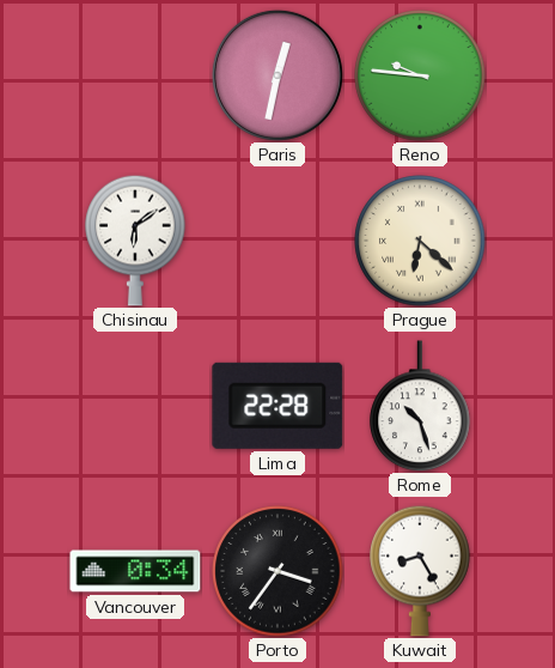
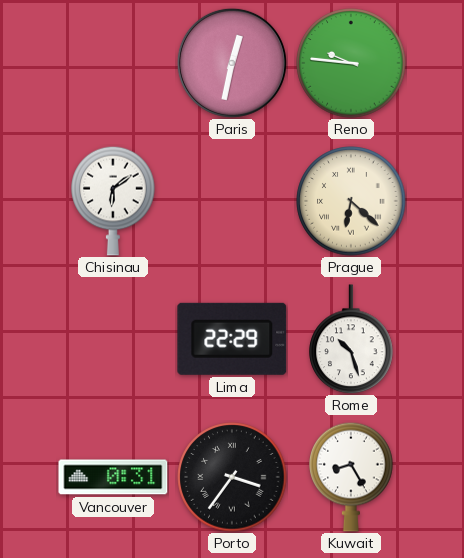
Lima: 22:28 -> 22:29 (232, 339)
Vancouver: 0:34 -> 0:31 (113, 477)
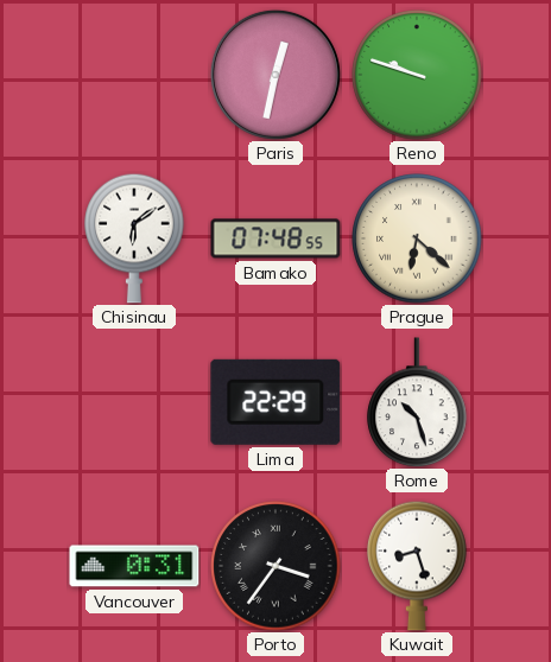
Reno: 9:46 -> 9:48 (417, 75)
Bamako: none -> 07:48 (275, 238)
Kuwait: 8:25 -> 8:27 (417, 566)
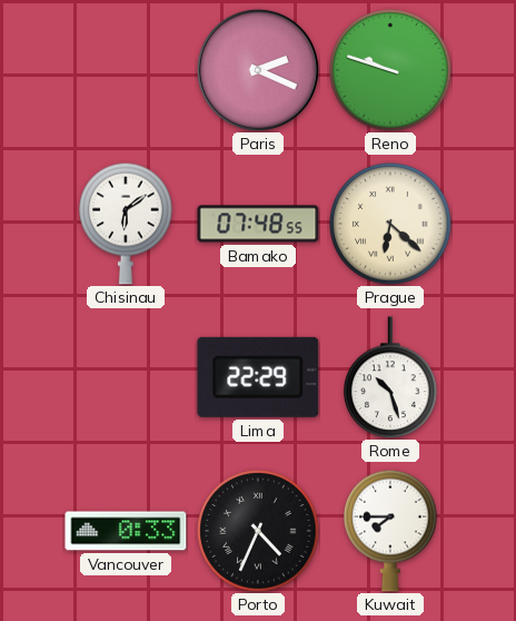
Paris: 12:32 -> 2:19 (258, 70)
Vancouver: 0:31 -> 0:33 (126, 531)
Porto: 3:36 -> 4:34 (258, 531)
Kuwait: 8:27 -> 7:45 (390, 531)
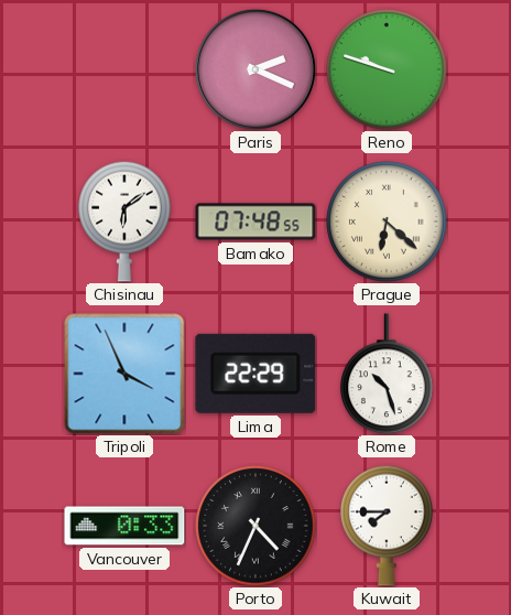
Tripoli: none -> 3:56 (124, 374)
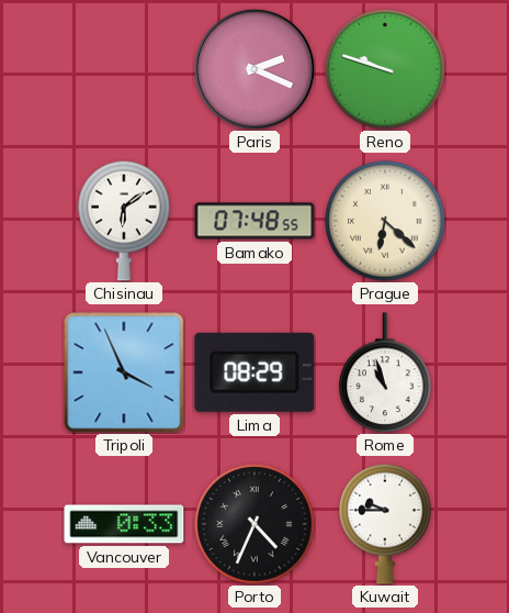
Lima: 22:29 -> 08:29 (255, 372)
Rome: 10:27 -> 10:57 (385, 372)
Kuwait: 7:45 -> 9:45 (385, 524)
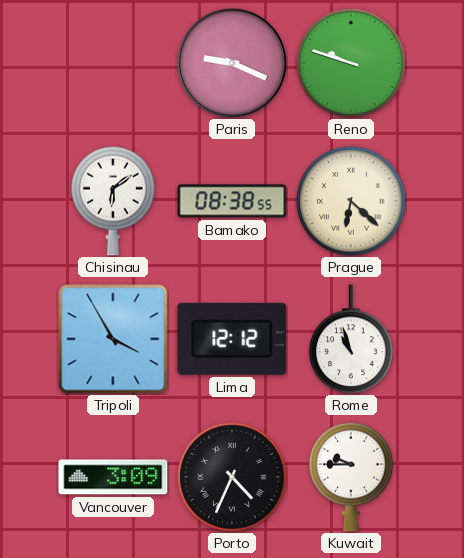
Paris: 2:19 -> 9:19 (232, 63)
Bamako: 07:48 -> 08:38 (232, 201)
Tripoli: 3:56 -> 3:55 (113, 339)
Lima: 08:29 -> 12:12 (232, 339)
Vancouver: 0:33 -> 3:09 (113, 477)
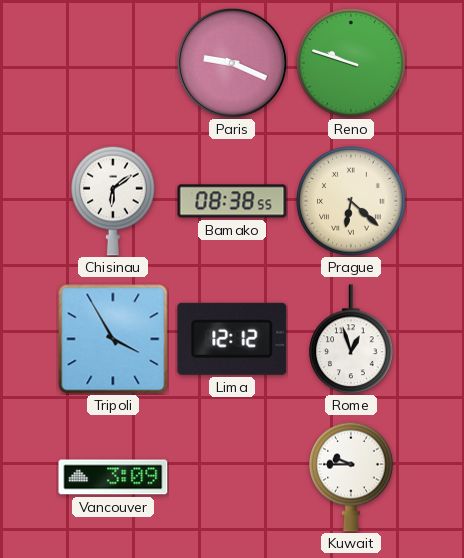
Rome: 10:57 -> 12:57 (351, 339)
Porto: 4:34 -> none (232, 477)
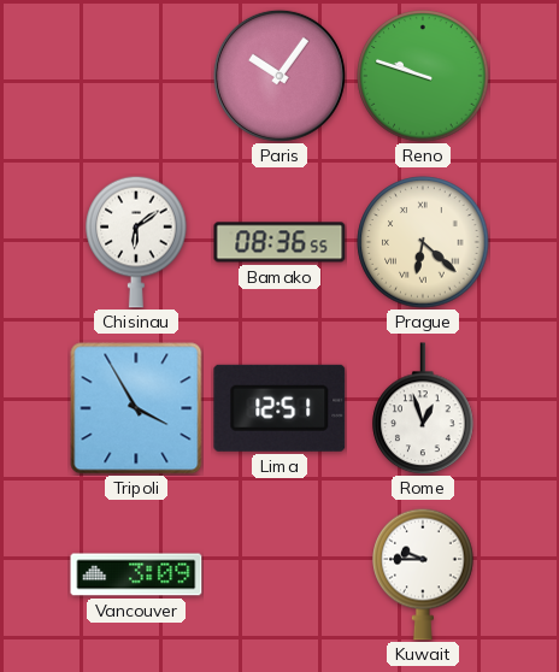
Paris: 9:19 -> 10:06 (279, 76)
Bamako: 08:38 -> 08:36 (279, 242)
Lima: 12:12 -> 12:51 (279, 408)
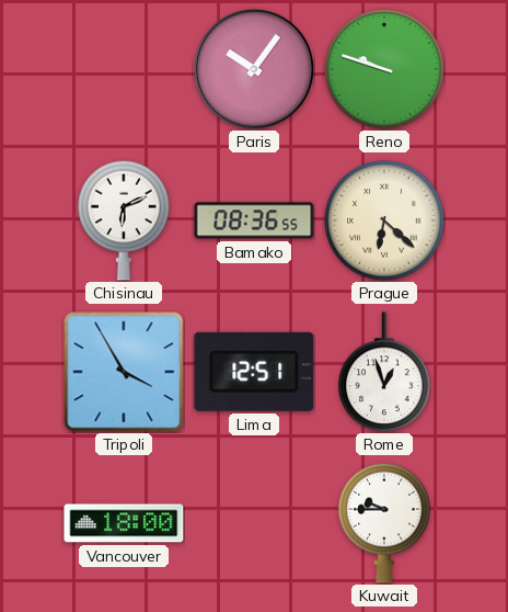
Chisinau: 6:09 -> 6:11 (124, 220)
Vancouver: 3:09 -> 18:00 (124, 523)
